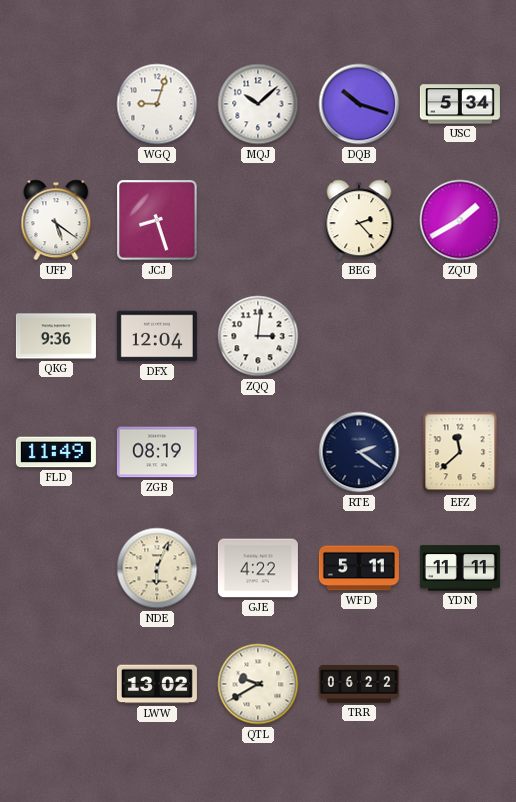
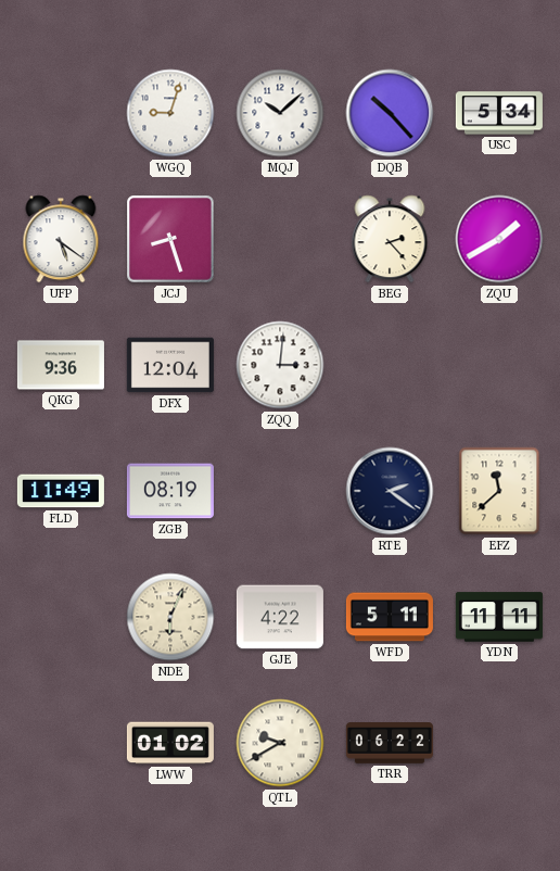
DQB: 10:18 -> 10:23 (390, 113)
LWW: 13:02 -> 01:02 (170, 743)
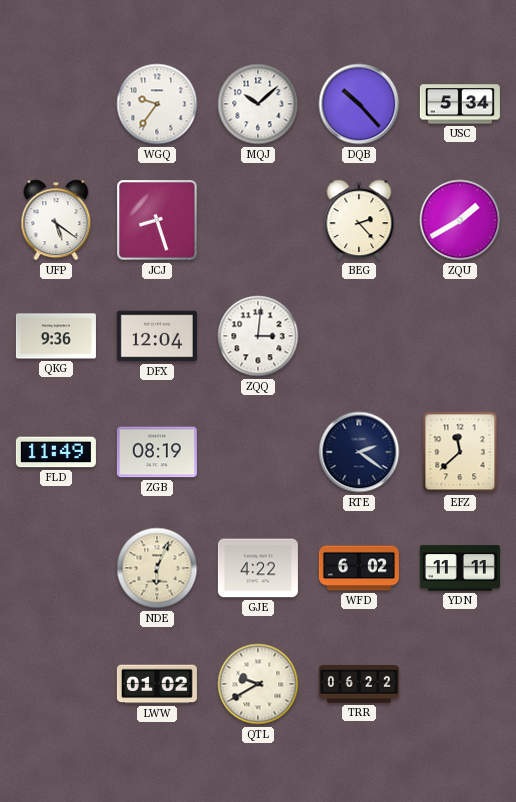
WGQ: 9:03 -> 9:36 (157, 104)
WFD: 5:11 -> 6:02 (359, 568)
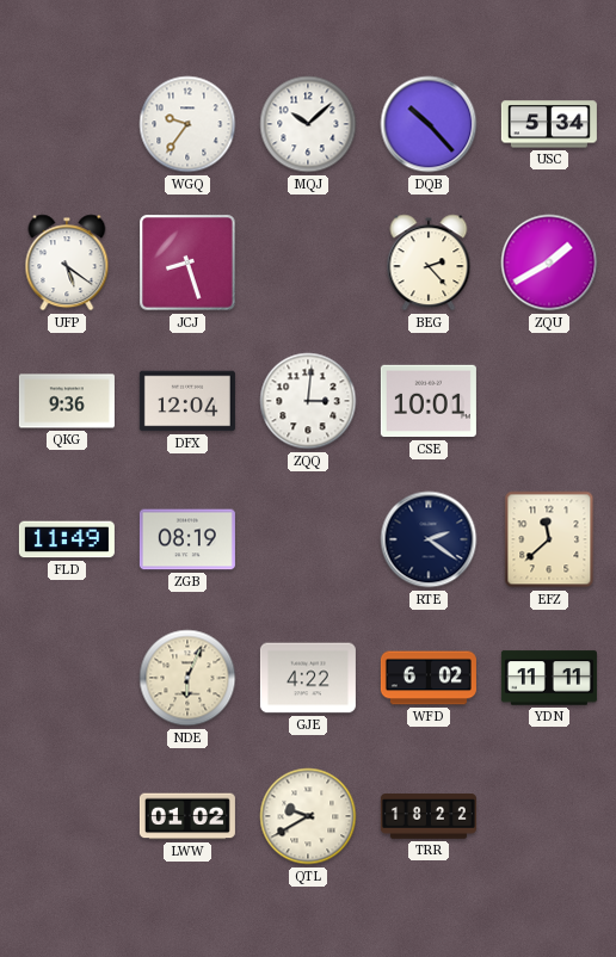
CSE: none -> 10:01 (429, 401)
TRR: 06:22 -> 18:22 (429, 816)
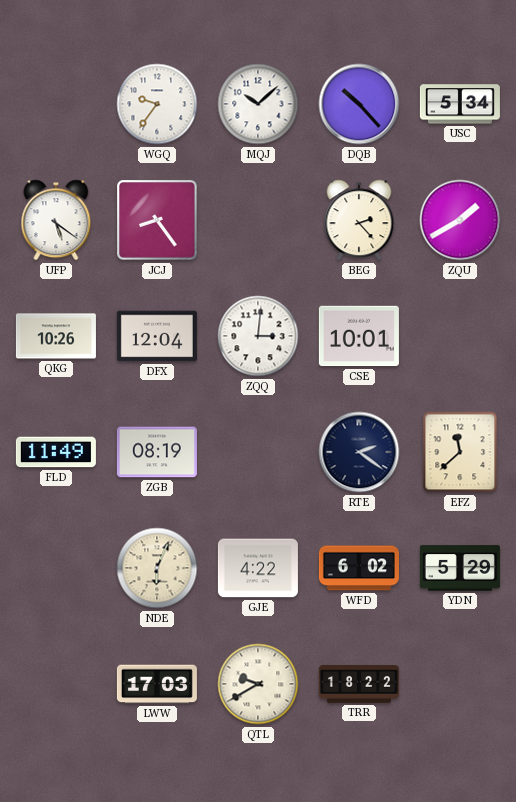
JCJ: 8:27 -> 8:24 (157, 220)
QKG: 9:36 -> 10:26 (56, 336)
YDN: 11:11 -> 5:29 (460, 568)
LWW: 01:02 -> 17:03 (157, 684)
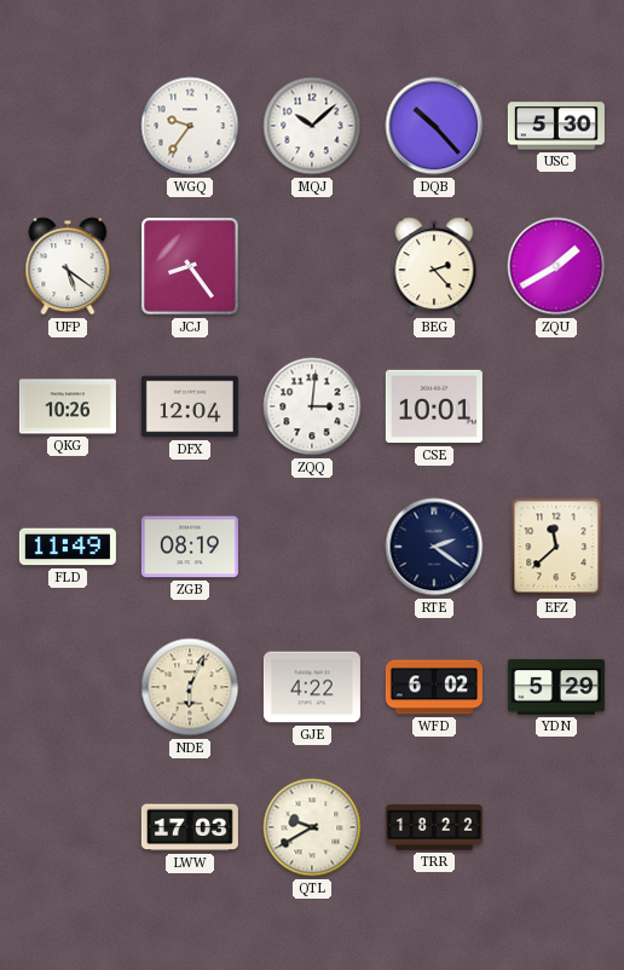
USC: 5:34 -> 5:30 (556, 126)
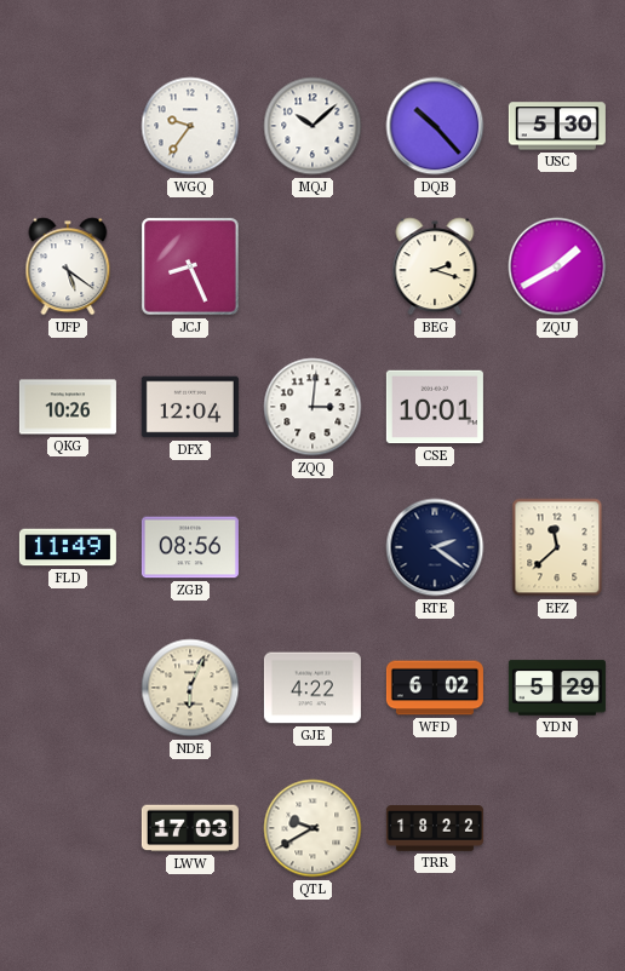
JCJ: 8:24 -> 8:26 (190, 266)
BEG: 2:23 -> 2:18 (435, 266)
ZGB: 08:19 -> 08:56 (190, 547)
